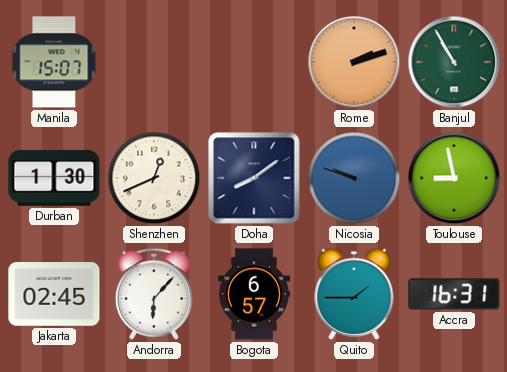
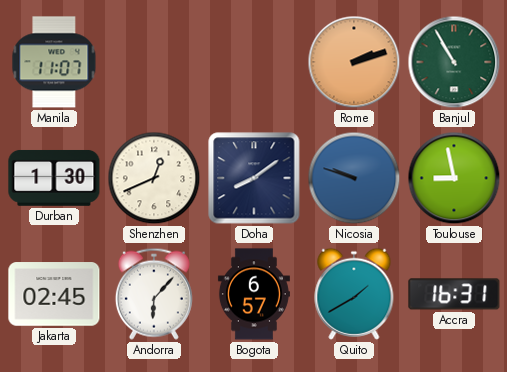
Manila: 15:07 -> 11:07 (54, 62)
Quito: 1:45 -> 1:40 (354, 294)
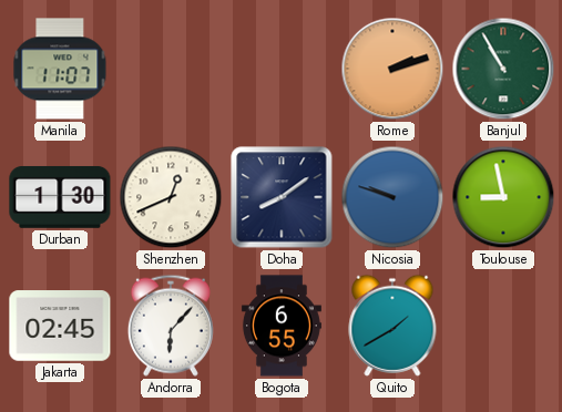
Bogota: 6:57 -> 6:55 (282, 326)
Accra: 16:31 -> none (454, 294)
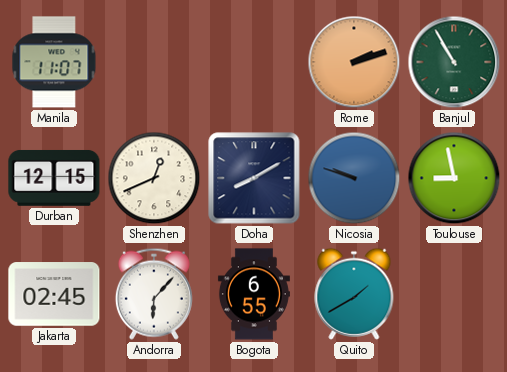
Durban: 1:30 -> 12:15 (54, 178)
Doha: 8:09 -> 8:10 (254, 178)
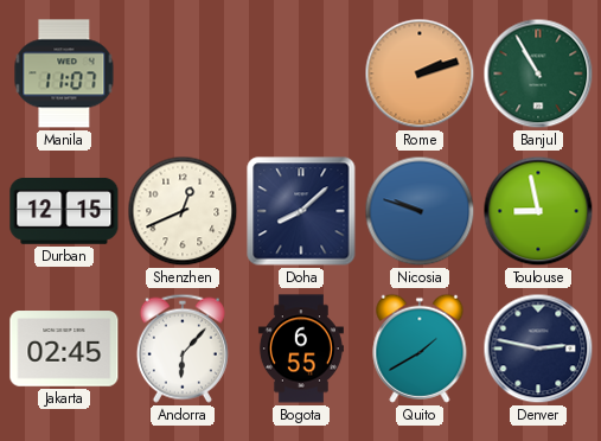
Doha: 8:10 -> 8:08 (301, 211)
Denver: none -> 2:47 (538, 349)
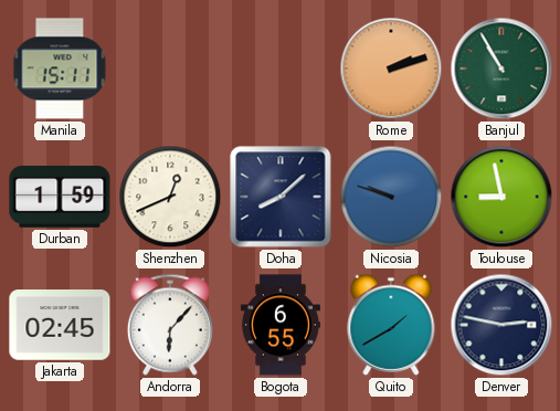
Manila: 11:07 -> 15:11 (60, 68)
Durban: 12:15 -> 1:59 (60, 197)
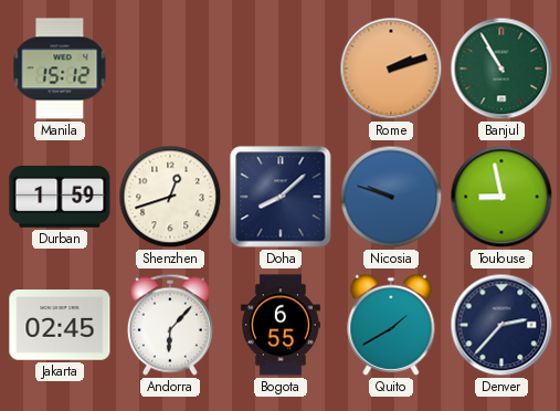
Manila: 15:11 -> 15:12 (60, 68)
Shenzhen: 12:41 -> 12:42 (170, 197)
Denver: 2:47 -> 2:37 (501, 325)
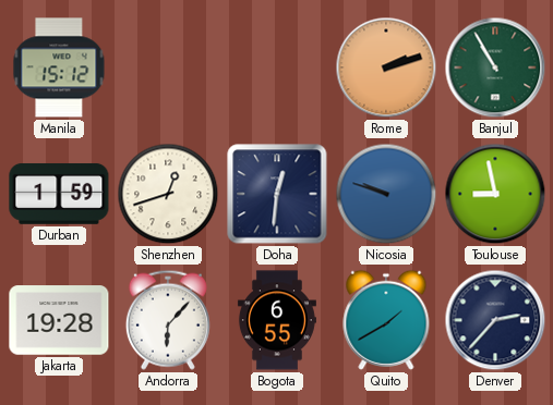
Doha: 8:08 -> 12:31 (277, 194)
Jakarta: 02:45 -> 19:28 (59, 320)
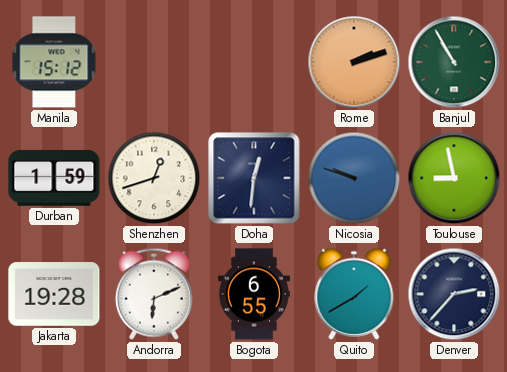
Andorra: 6:07 -> 6:11 (154, 294)
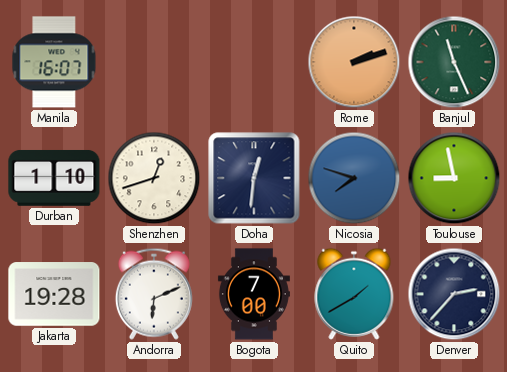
Manila: 15:12 -> 16:07 (54, 62)
Banjul: 10:55 -> 11:26 (454, 62)
Durban: 1:59 -> 1:10 (54, 178)
Nicosia: 9:48 -> 7:48 (354, 178)
Bogota: 6:55 -> 7:00 (254, 294)
